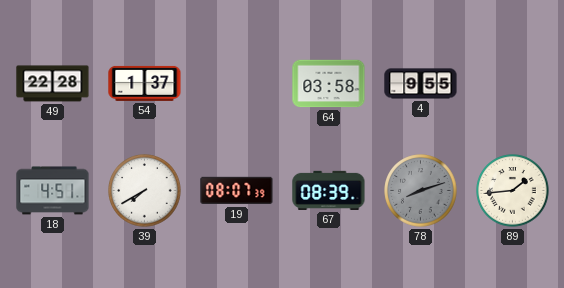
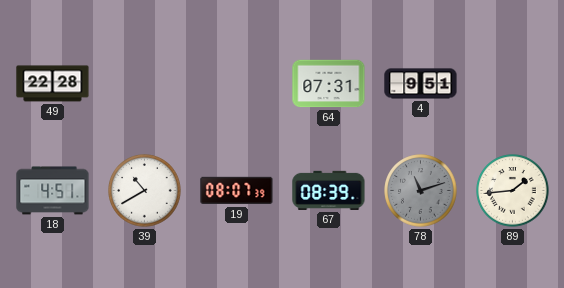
54: 1:37 -> none (145, 83)
64: 03:58 -> 07:31 (329, 84)
4: 9:55 -> 9:51 (421, 84)
39: 7:40 -> 10:40 (145, 191)
78: 8:12 -> 11:12 (421, 191)
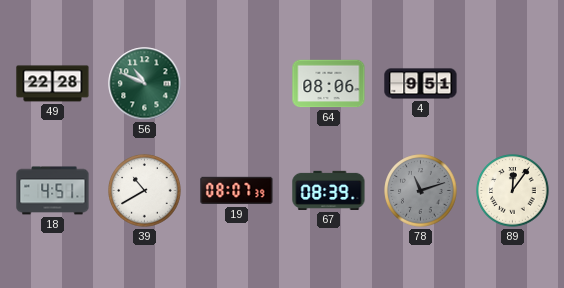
56: none -> 10:49 (145, 84)
64: 07:31 -> 08:06 (329, 84)
89: 1:44 -> 12:06 (513, 191)
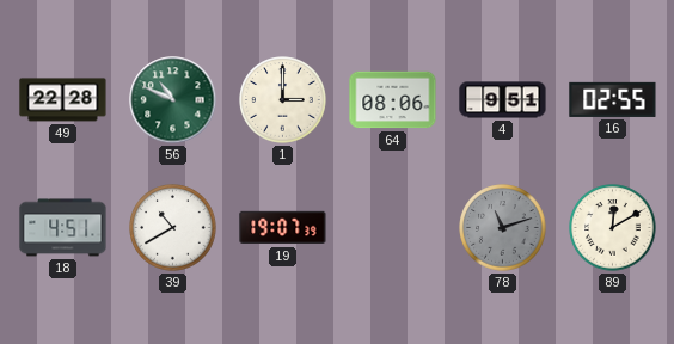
1: none -> 3:00 (283, 100)
16: none -> 02:55 (613, 99)
19: 08:07 -> 19:07 (283, 228)
67: 08:39 -> none (329, 190)
89: 12:06 -> 12:10 (613, 228)
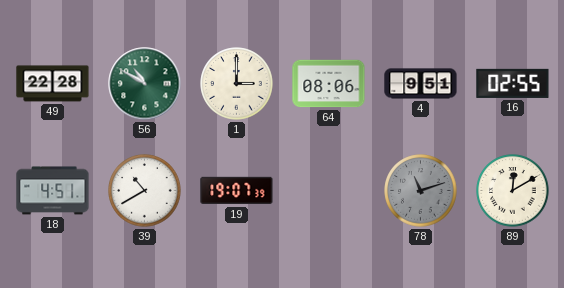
56: 10:49 -> 10:50 (145, 84)
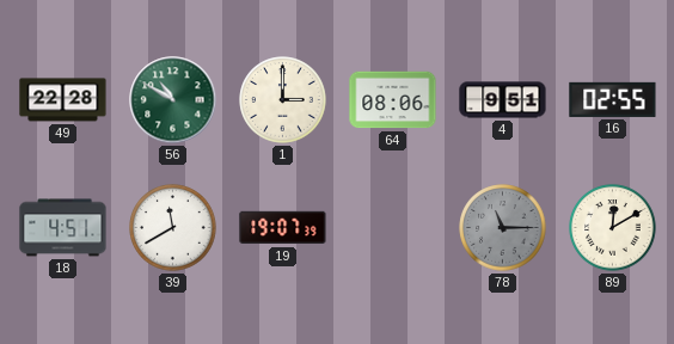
39: 10:40 -> 11:40 (173, 228)
78: 11:12 -> 11:15 (503, 228)
